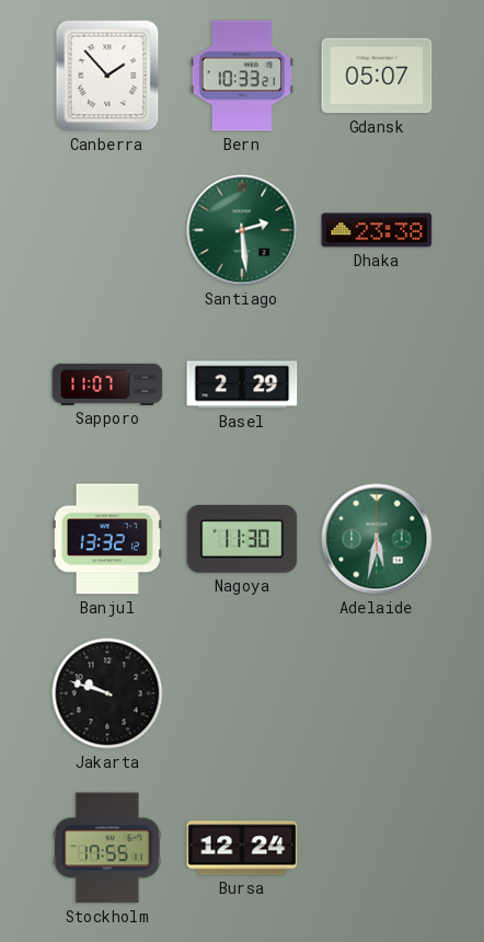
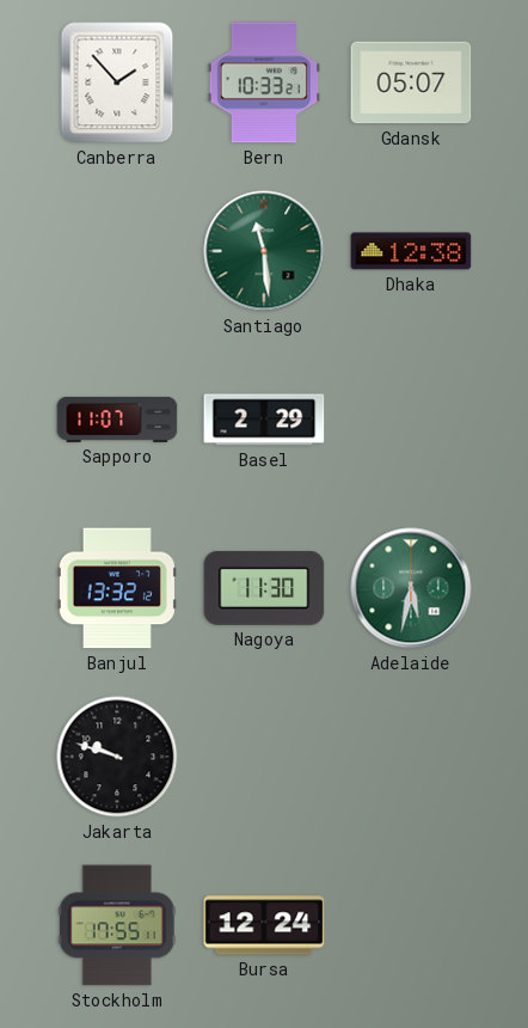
Santiago: 2:29 -> 11:29 (264, 251)
Dhaka: 23:38 -> 12:38 (411, 251)
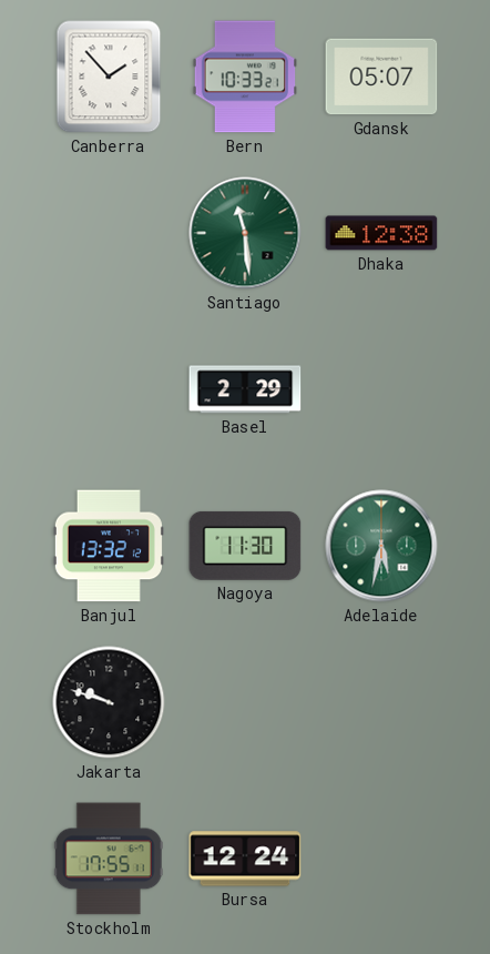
Sapporo: 11:07 -> none (117, 420)
